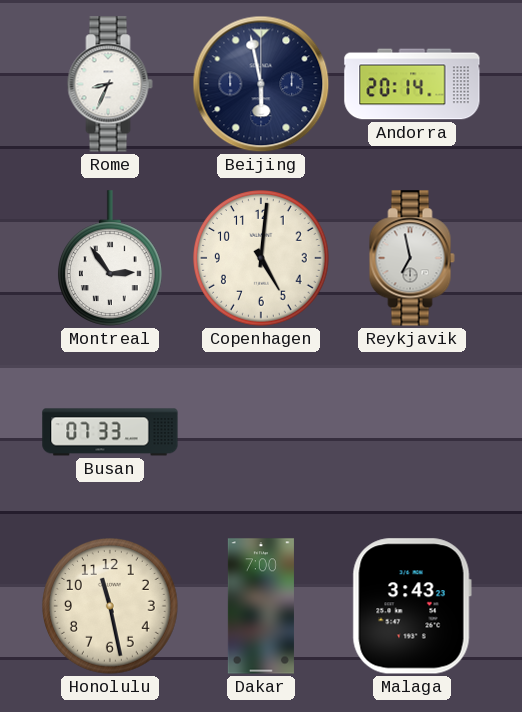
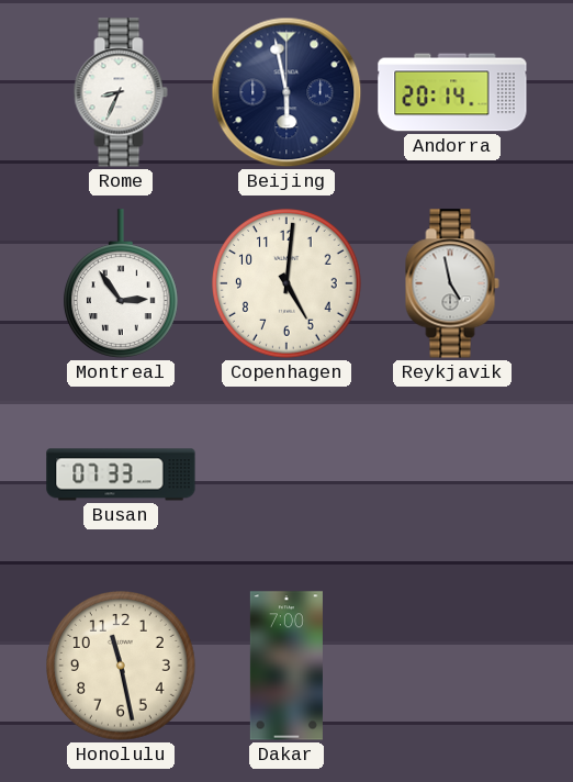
Reykjavik: 6:58 -> 4:58 (452, 283)
Malaga: 3:43 -> none (412, 606)
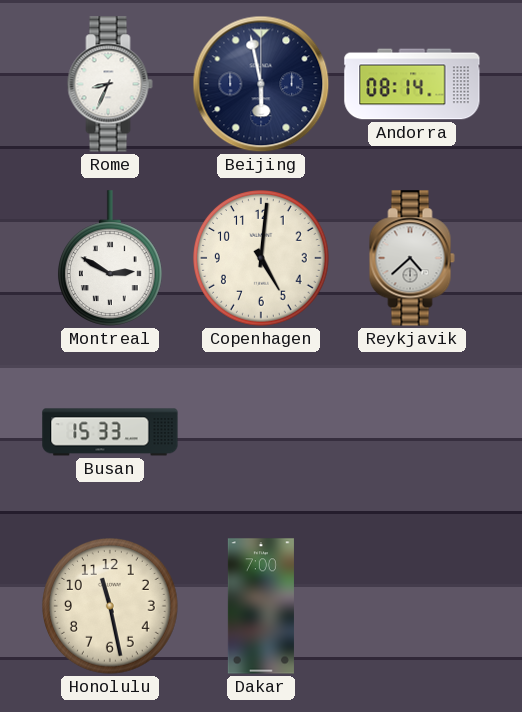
Andorra: 20:14 -> 08:14 (412, 84)
Montreal: 2:54 -> 2:50 (110, 258)
Reykjavik: 4:58 -> 4:38 (412, 258)
Busan: 07:33 -> 15:33 (110, 432)
